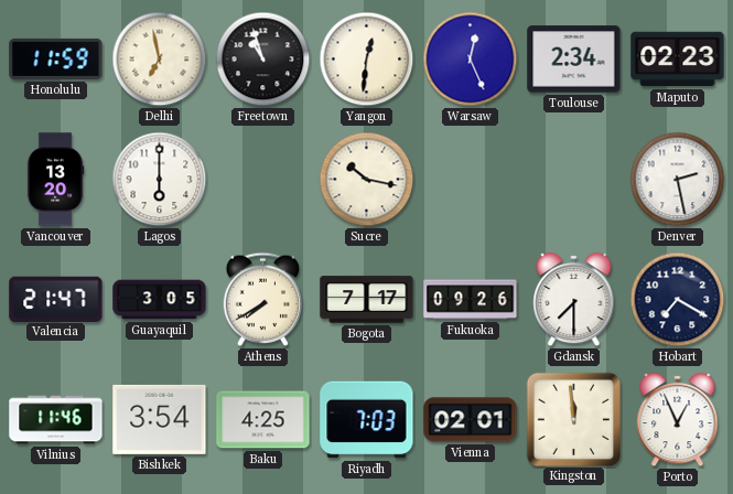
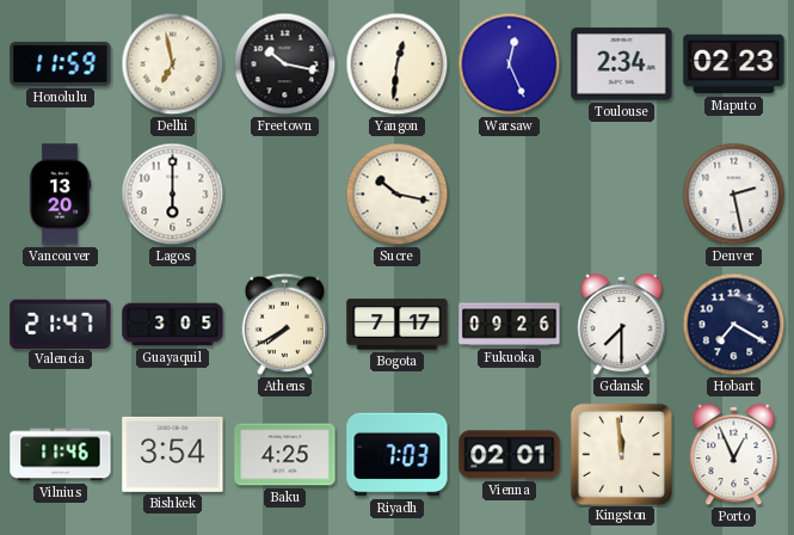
Freetown: 10:57 -> 10:17 (285, 64)
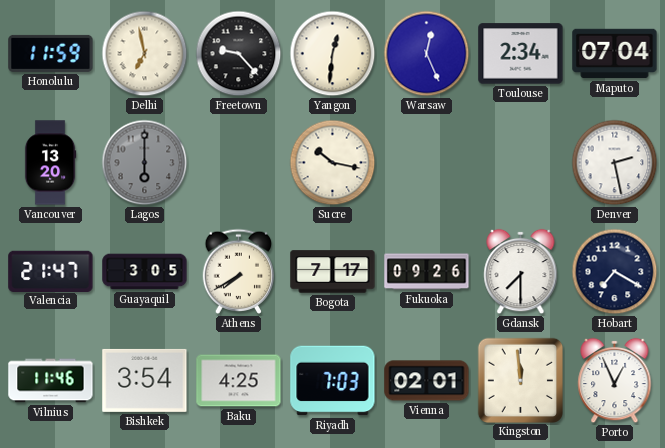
Freetown: 10:17 -> 9:23 (239, 54)
Maputo: 02:23 -> 07:04 (615, 54)
Lagos dial: white -> grey (145, 163)
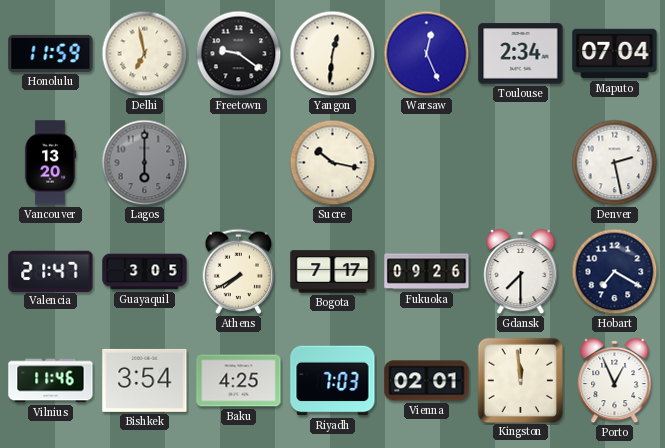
Freetown: 9:23 -> 9:21 (239, 54)
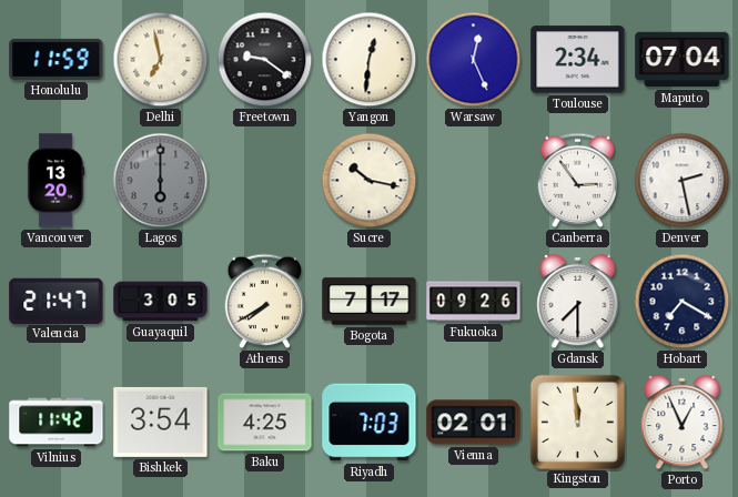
Canberra: none -> 2:54 (578, 180)
Vilnius: 11:46 -> 11:42 (57, 423)
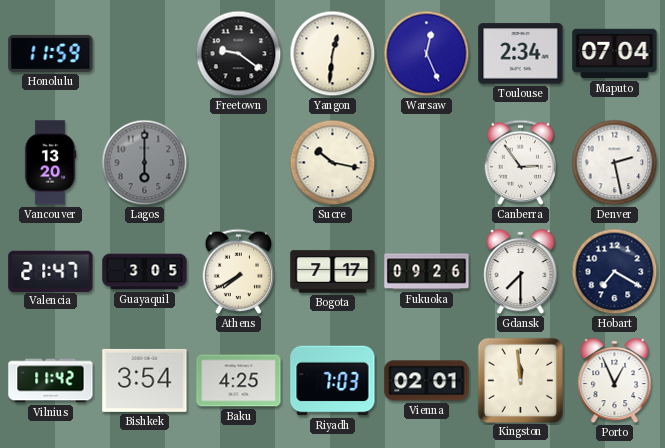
Delhi: 6:58 -> none (161, 60)
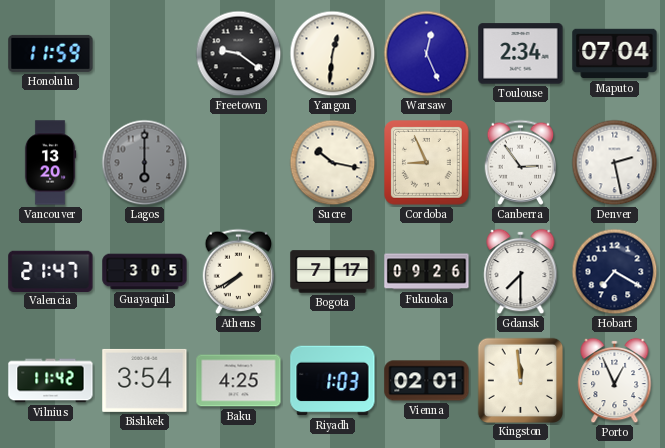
Cordoba: none -> 8:56 (427, 163)
Riyadh: 7:03 -> 1:03 (333, 381)
